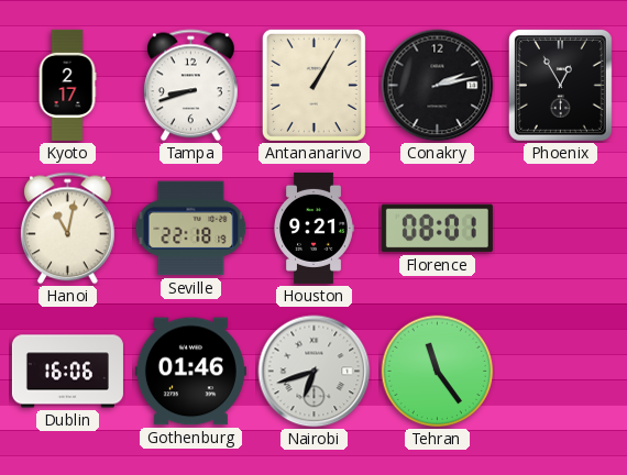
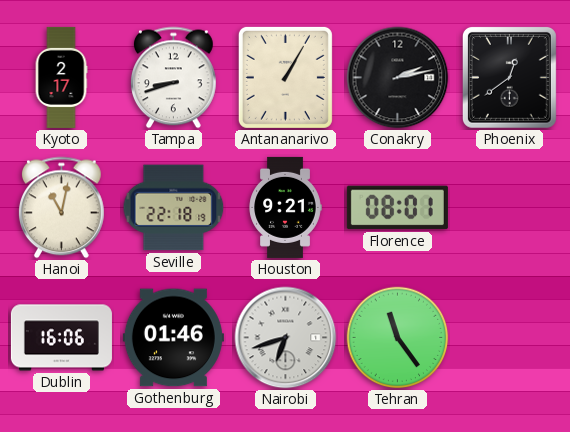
Phoenix: 12:55 -> 12:39 (509, 77)
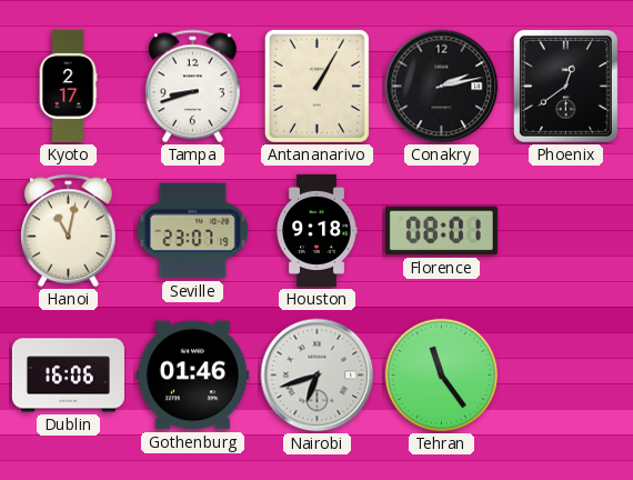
Seville: 22:18 -> 23:07 (193, 231)
Houston: 9:21 -> 9:18 (316, 230)
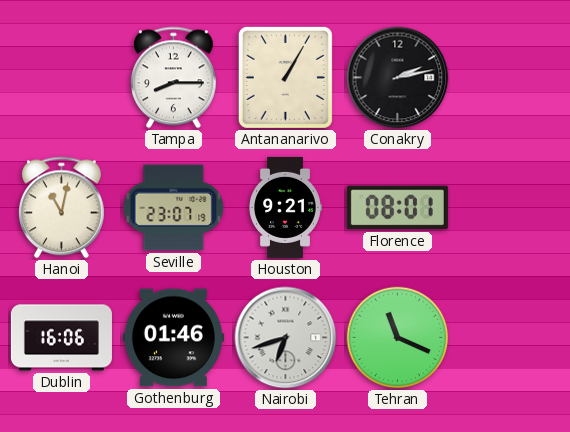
Kyoto: 2:17 -> none (68, 86)
Tampa: 8:42 -> 8:15 (174, 78)
Phoenix: 12:39 -> none (565, 86)
Houston: 9:18 -> 9:21 (285, 207)
Tehran: 11:24 -> 11:19 (398, 338)
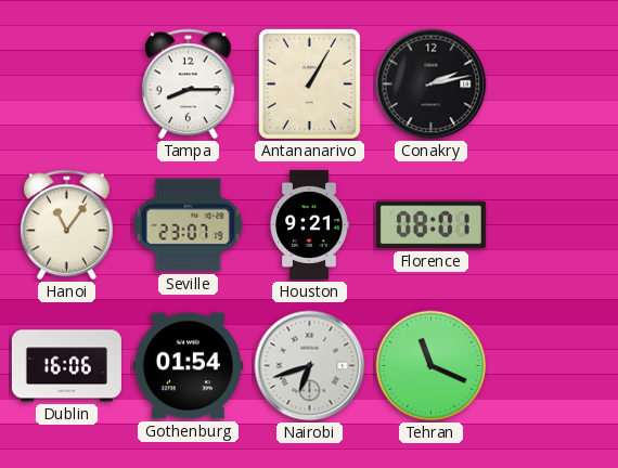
Hanoi: 11:02 -> 11:06 (67, 225)
Gothenburg: 01:46 -> 01:54 (188, 366)
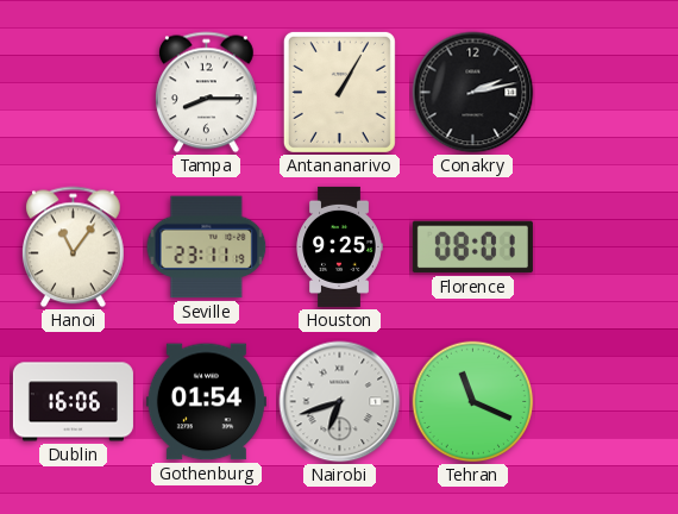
Seville: 23:07 -> 23:11 (207, 247)
Houston: 9:21 -> 9:25 (339, 246)
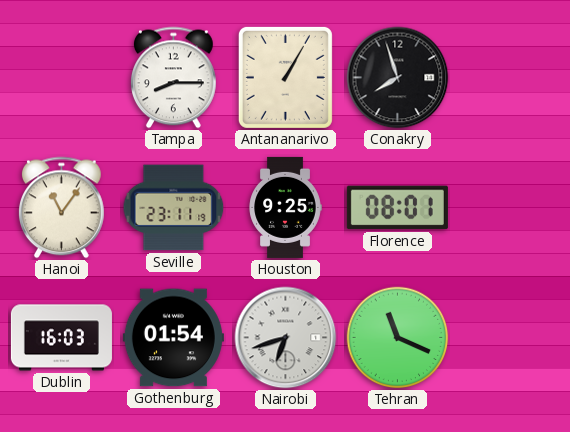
Conakry: 2:13 -> 7:57 (398, 78)
Dublin: 16:06 -> 16:03 (61, 338)
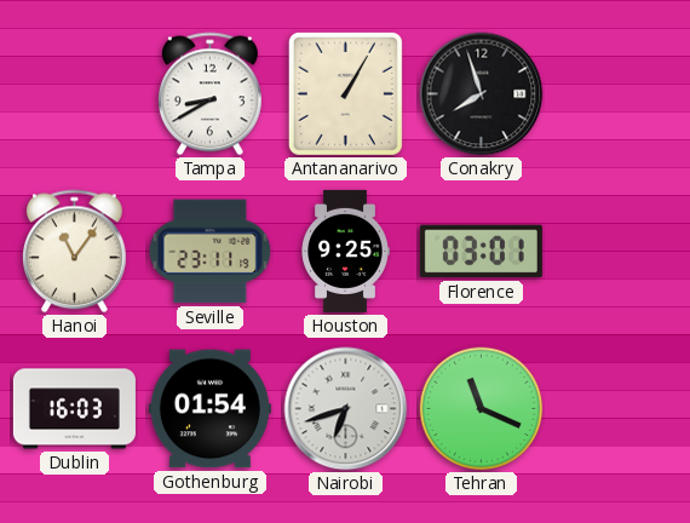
Tampa: 8:15 -> 8:40 (211, 94)
Florence: 08:01 -> 03:01 (481, 252)
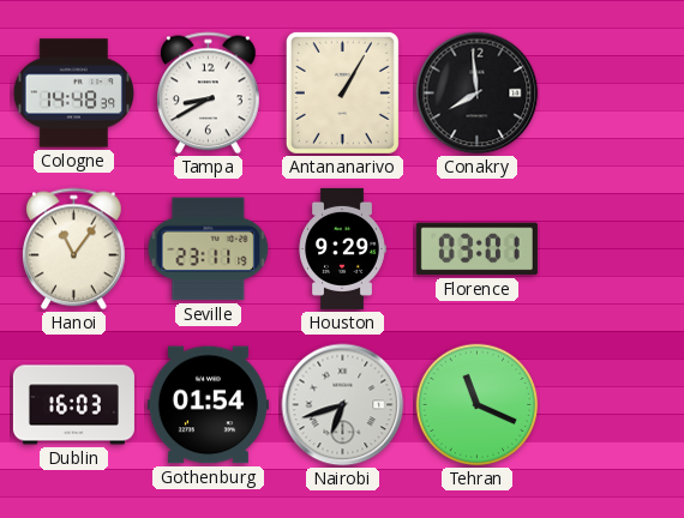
Cologne: none -> 14:48 (73, 94)
Conakry: 7:57 -> 7:59 (478, 94)
Houston: 9:25 -> 9:29 (342, 248)
